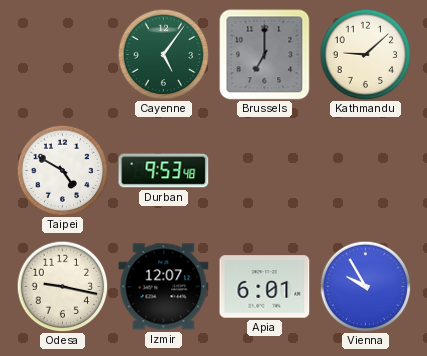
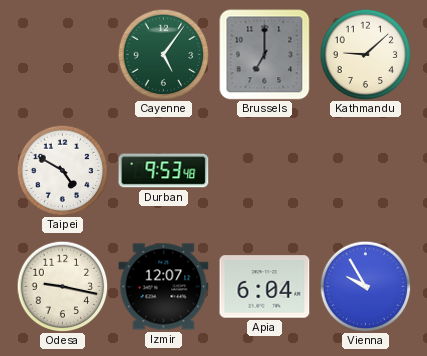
Apia: 6:01 -> 6:04 (265, 287)
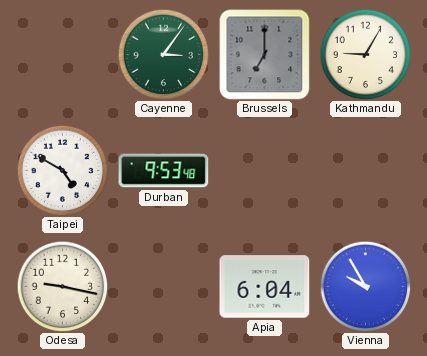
Cayenne: 5:06 -> 3:06 (163, 54)
Kathmandu: 9:08 -> 9:05 (365, 54)
Izmir: 12:07 -> none (164, 287)
